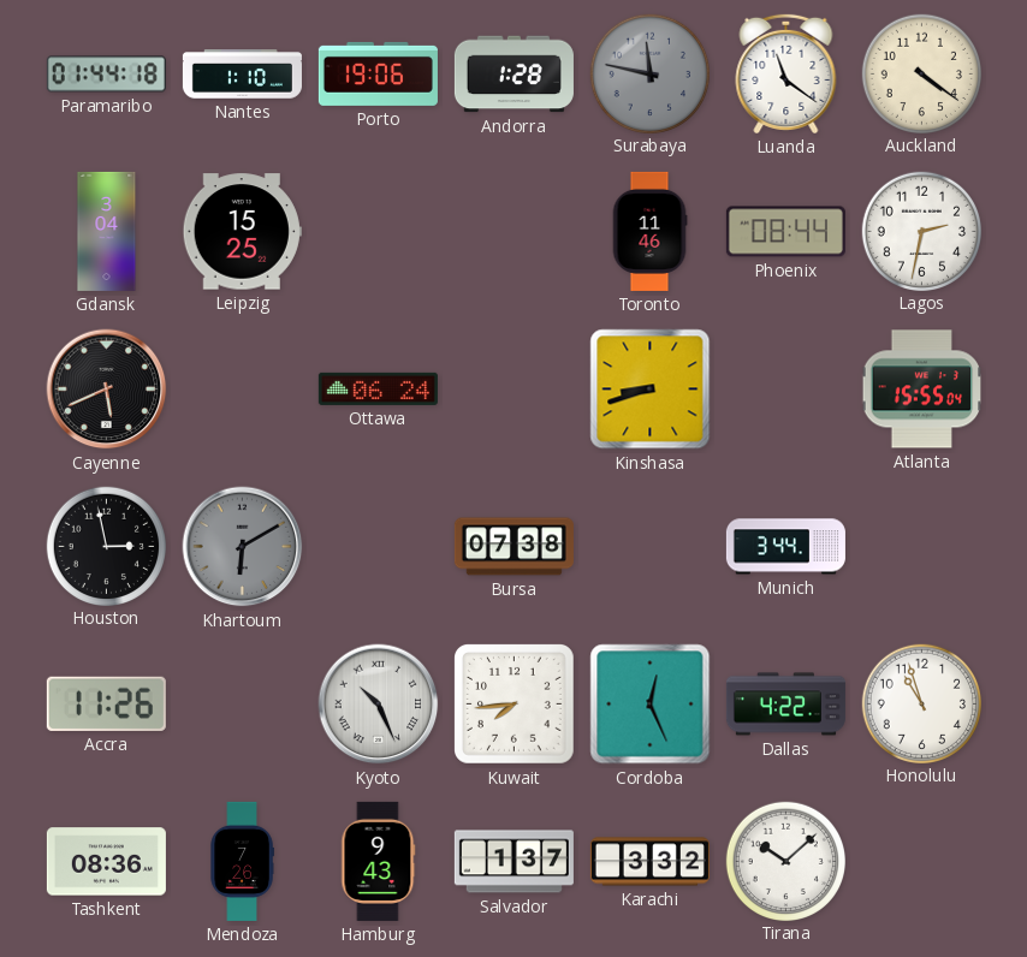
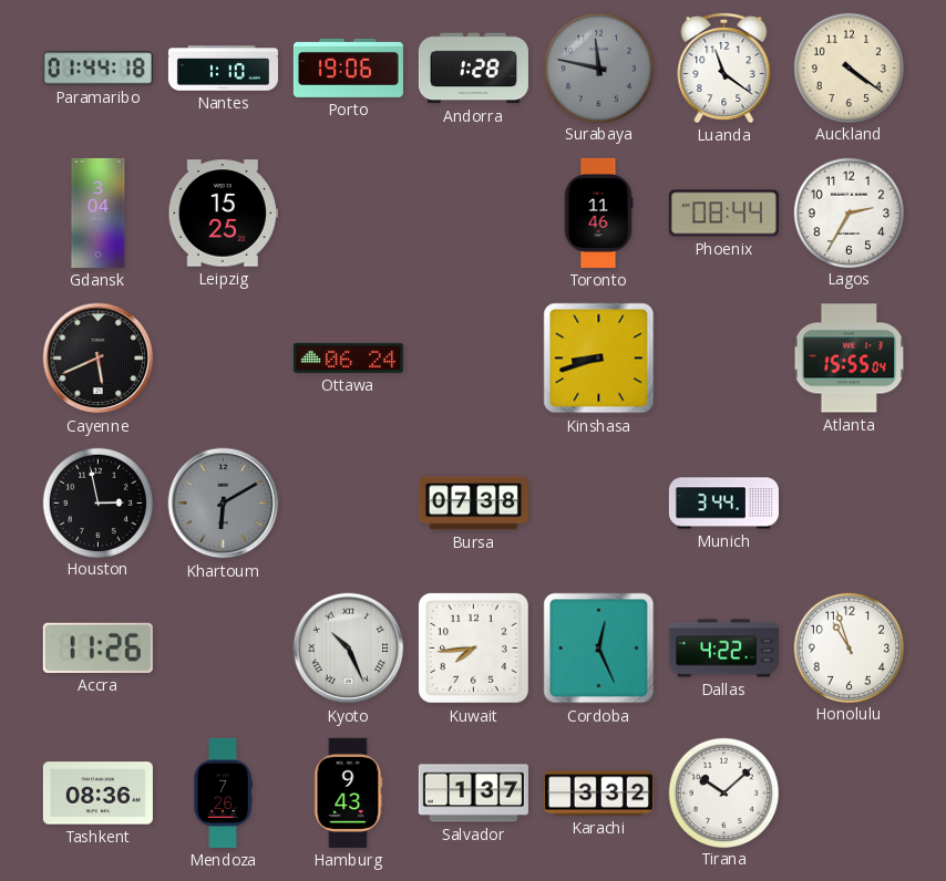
Lagos: 2:32 -> 2:35 (849, 213)
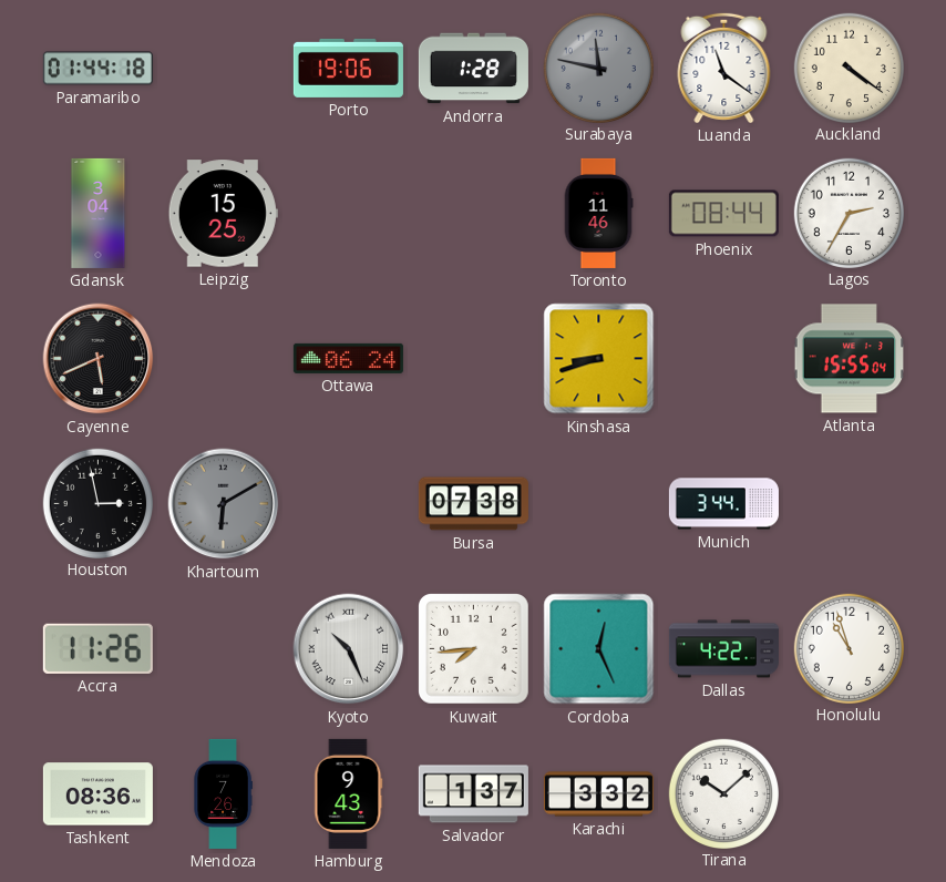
Nantes: 1:10 -> none (223, 69)
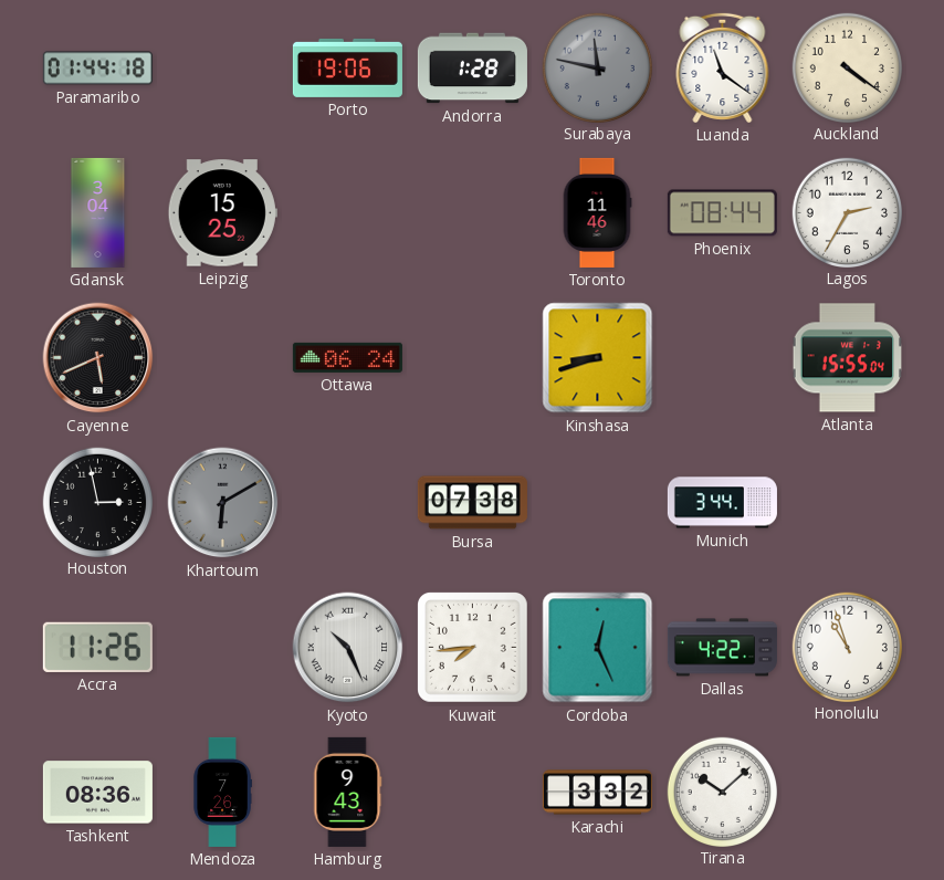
Salvador: 1:37 -> none (473, 794)
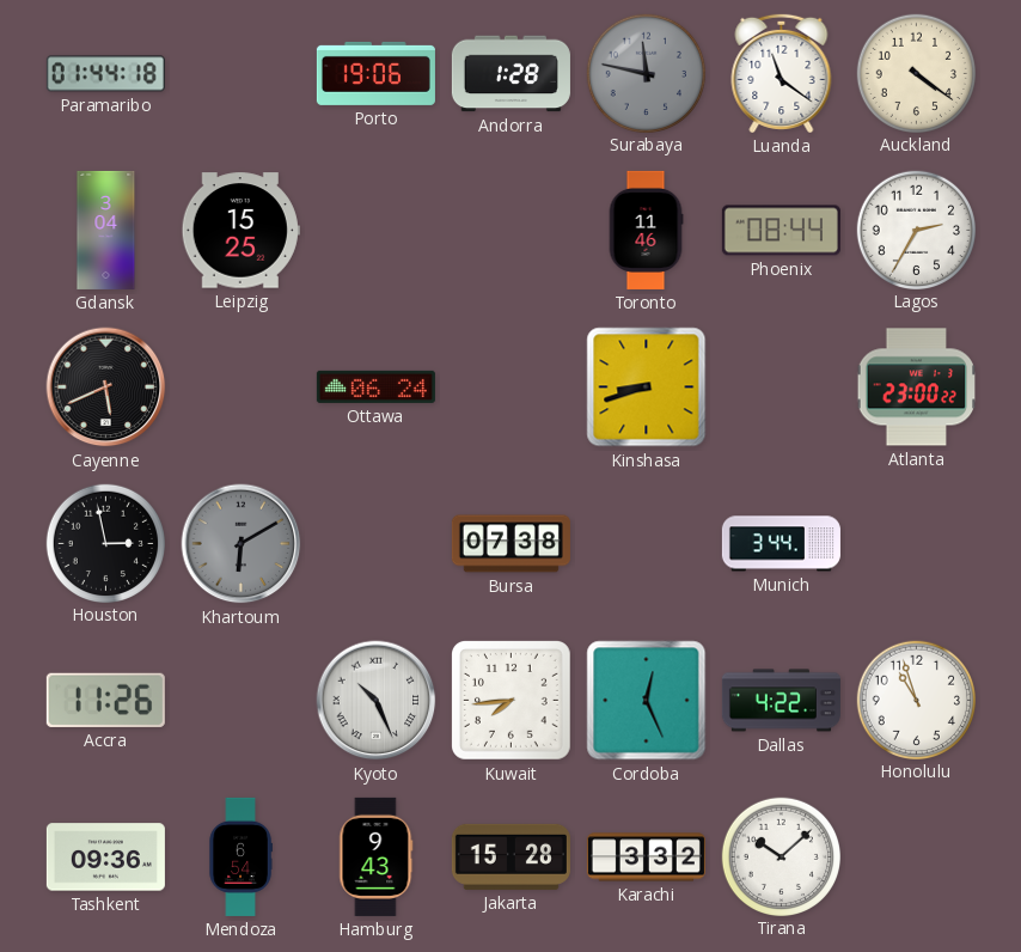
Atlanta: 15:55 -> 23:00 (917, 387)
Tashkent: 08:36 -> 09:36 (105, 858)
Mendoza: 7:26 -> 6:54 (240, 856)
Jakarta: none -> 15:28 (511, 856)
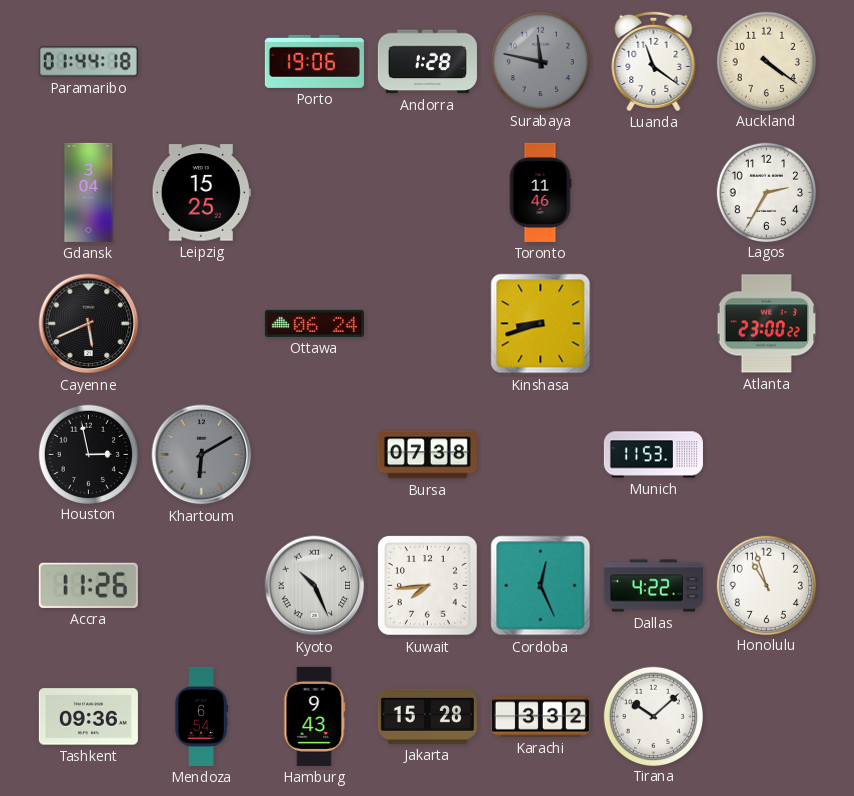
Phoenix: 08:44 -> none (781, 231)
Munich: 3:44 -> 11:53 (653, 455)
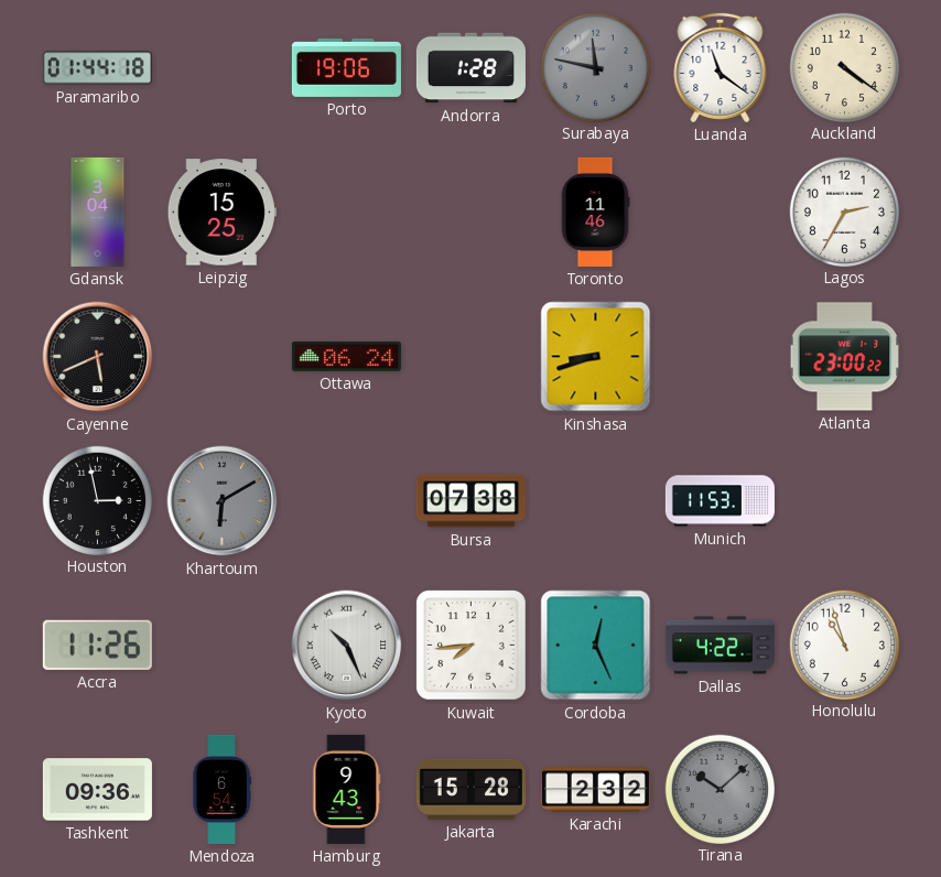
Karachi: 3:32 -> 2:32 (595, 790)
Tirana dial: white -> grey (720, 789)
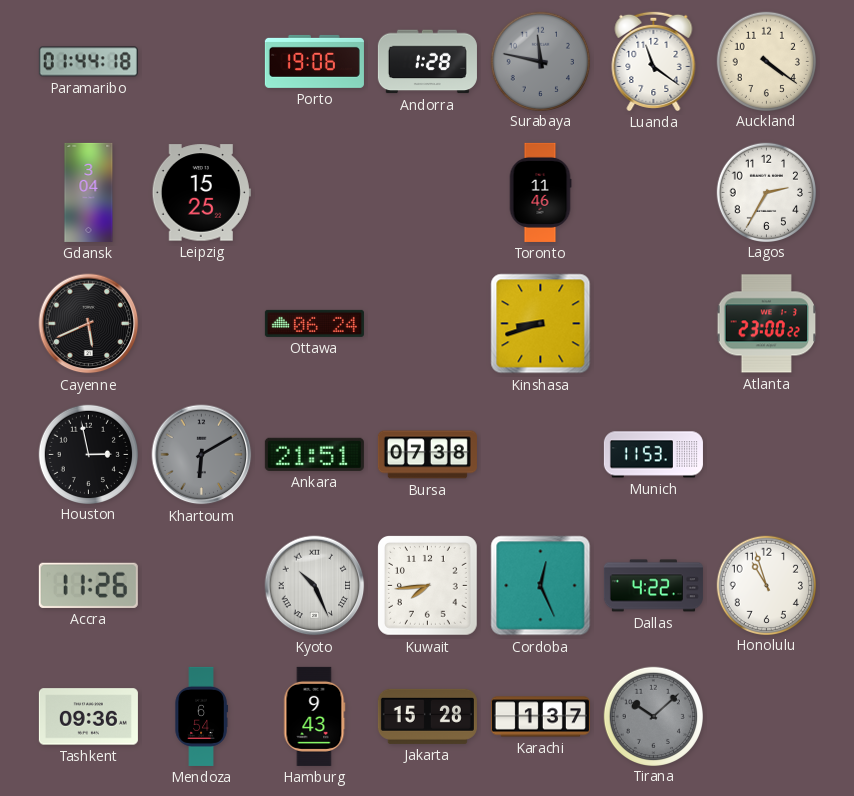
Ankara: none -> 21:51 (314, 454)
Karachi: 2:32 -> 1:37 (540, 717)
